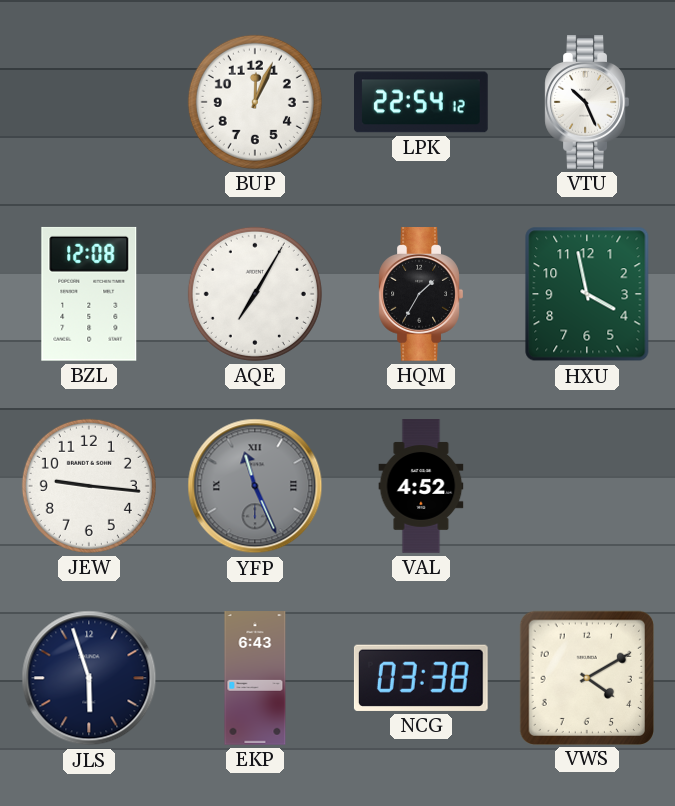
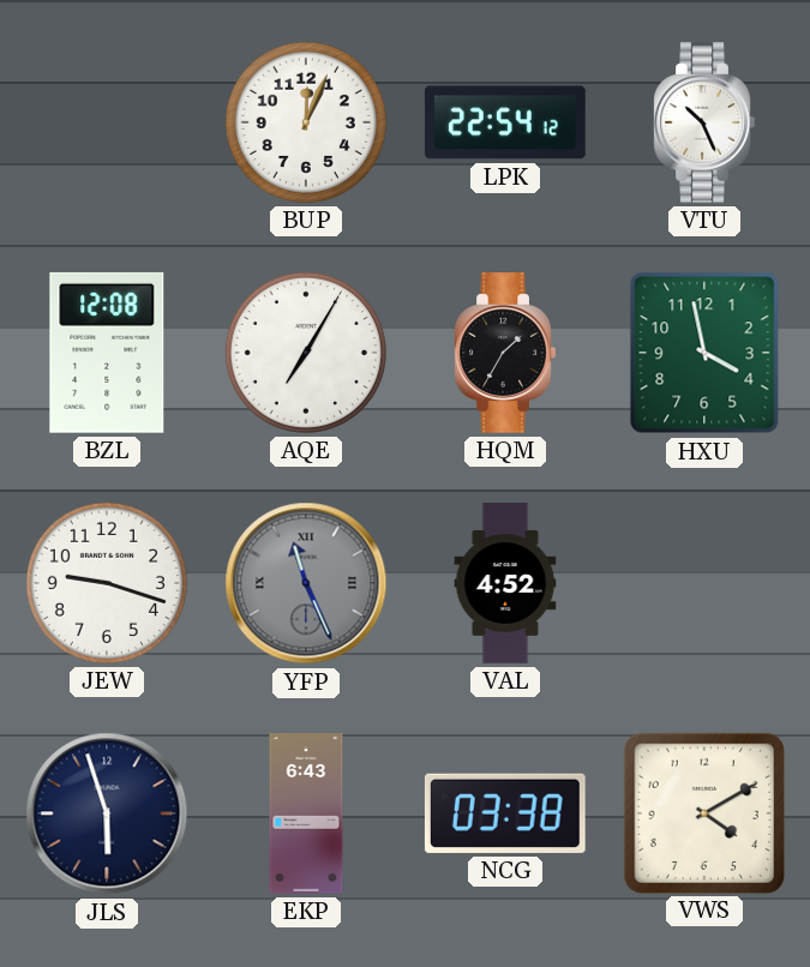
JEW: 9:16 -> 9:18 (107, 583)
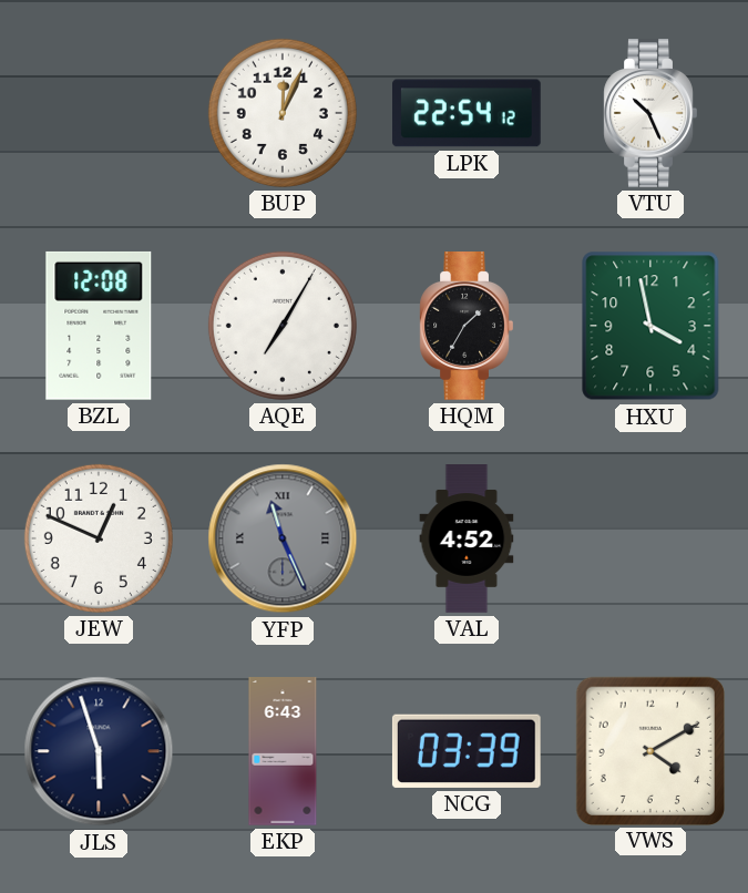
JEW: 9:18 -> 12:49 (99, 538)
NCG: 03:38 -> 03:39 (467, 751)
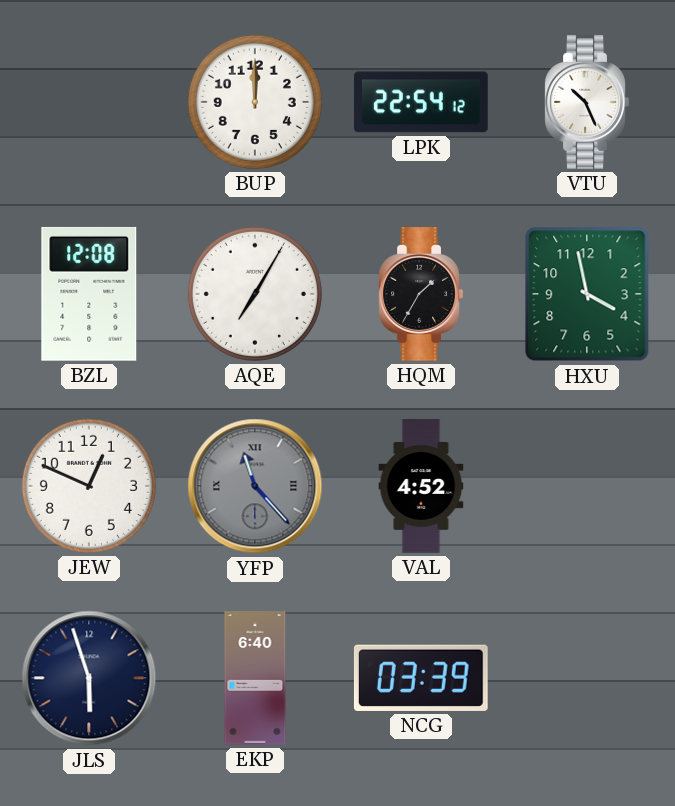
BUP: 12:04 -> 12:00 (255, 102)
YFP: 11:26 -> 11:23 (255, 486)
EKP: 6:43 -> 6:40 (255, 678)
VWS: 4:10 -> none (649, 750)
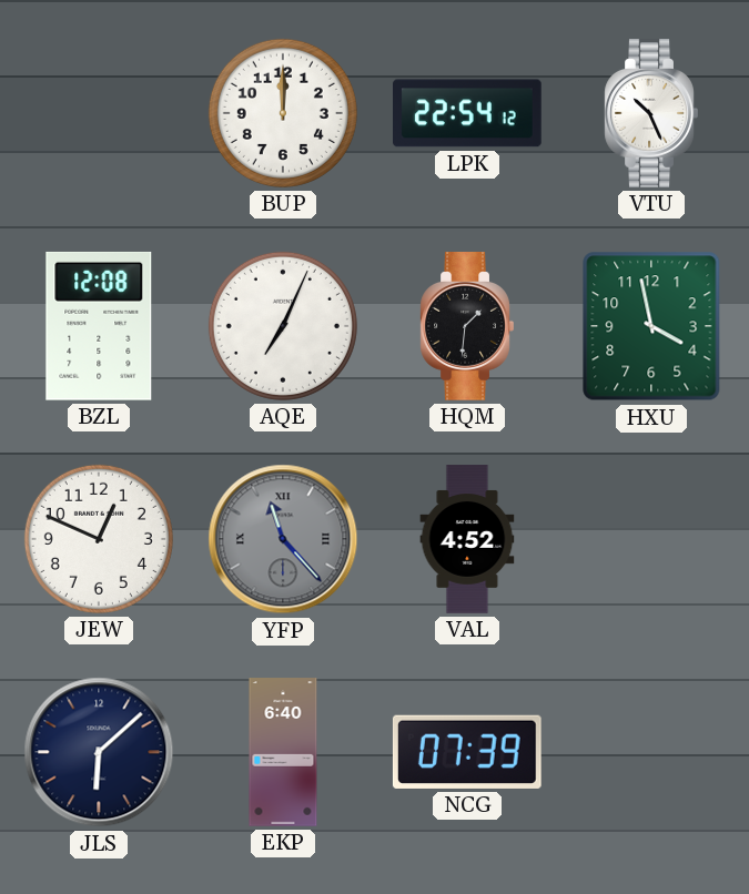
AQE: 7:05 -> 7:04 (283, 326)
HQM: 1:35 -> 1:31 (467, 327)
JLS: 5:57 -> 6:08 (99, 752)
NCG: 03:39 -> 07:39 (467, 752)
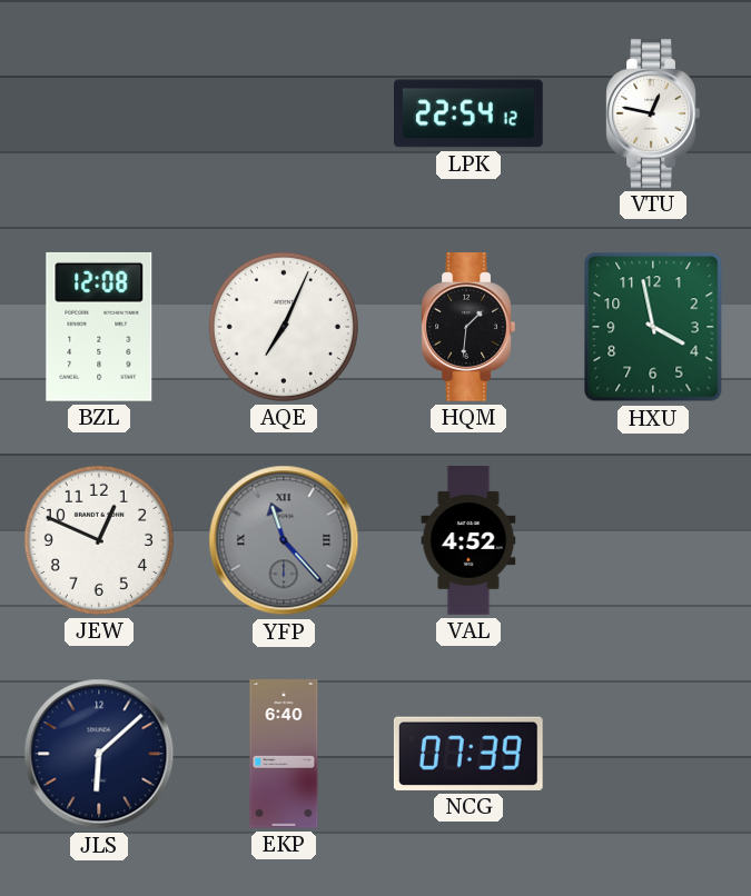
BUP: 12:00 -> none (283, 113)
VTU: 10:26 -> 12:47 (653, 115)
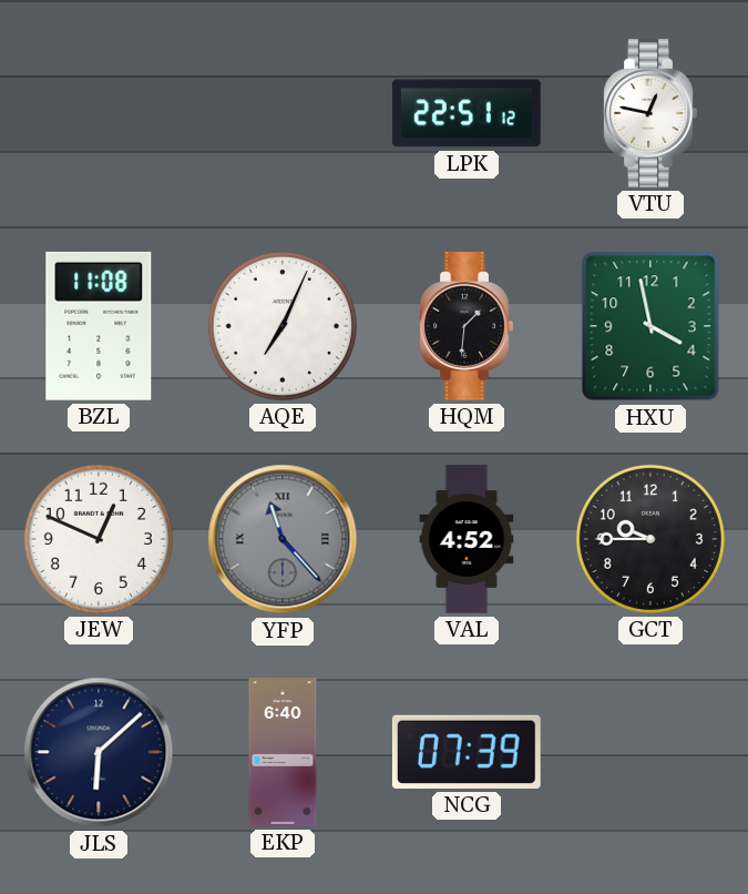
LPK: 22:54 -> 22:51 (468, 113)
BZL: 12:08 -> 11:08 (99, 326)
GCT: none -> 9:45 (650, 539)
